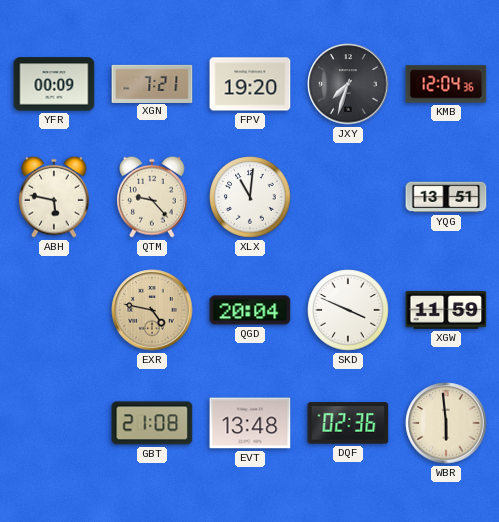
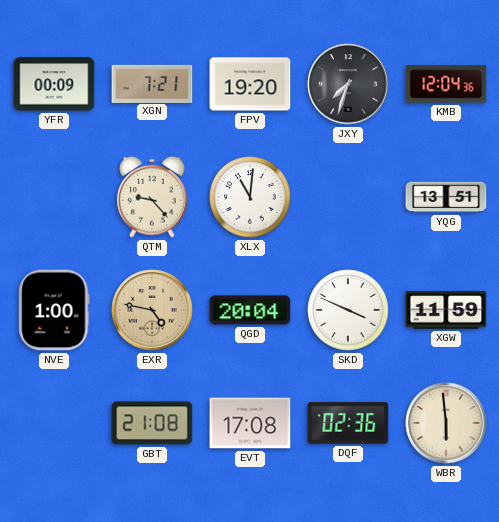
ABH: 5:47 -> none (54, 197)
NVE: none -> 1:00 (54, 310)
EVT: 13:48 -> 17:08 (250, 423)
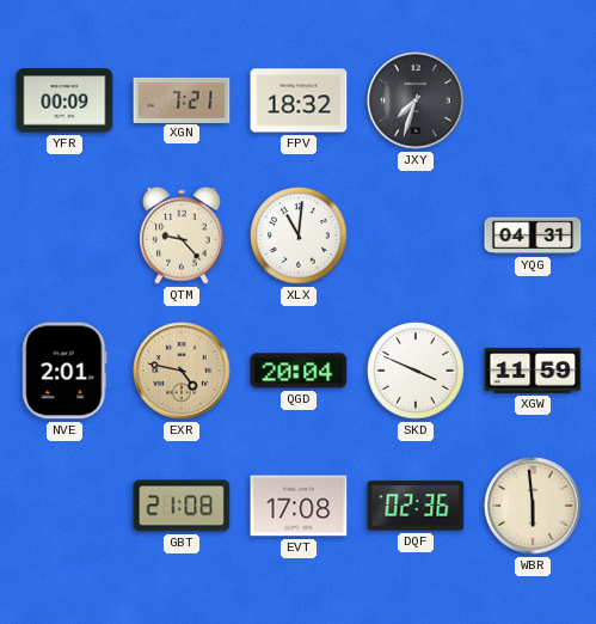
FPV: 19:20 -> 18:32 (299, 100)
KMB: 12:04 -> none (446, 84)
YQG: 13:51 -> 04:31 (533, 235)
NVE: 1:00 -> 2:01 (64, 371)
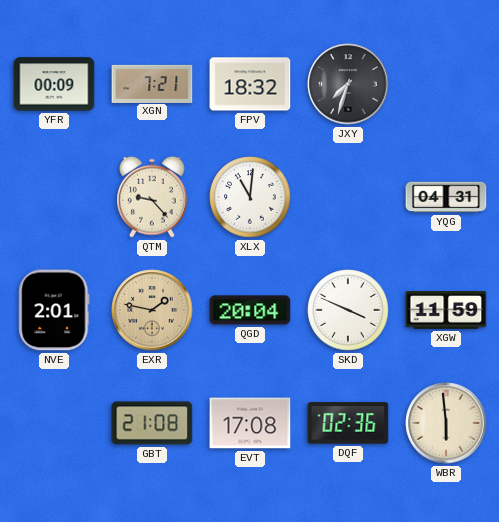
EXR: 4:47 -> 1:47 (152, 310)
